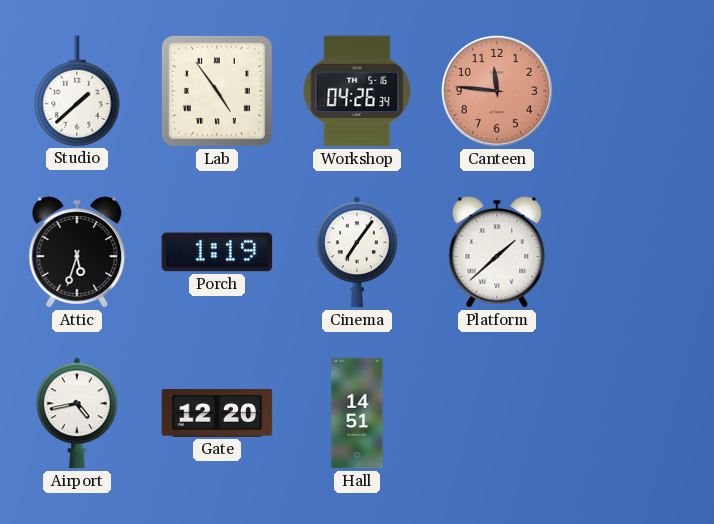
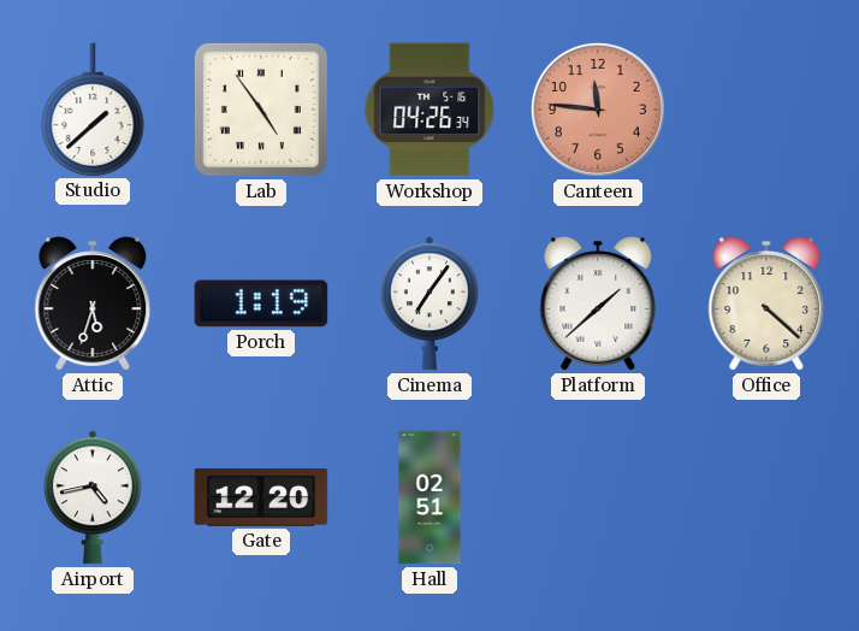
Office: none -> 4:22 (766, 303)
Hall: 14:51 -> 02:51 (429, 497)
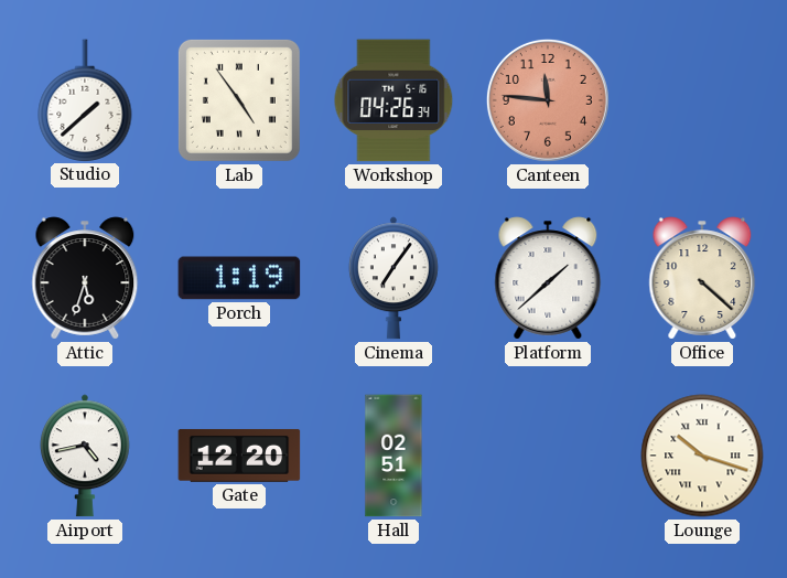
Lounge: none -> 10:18 (702, 456)
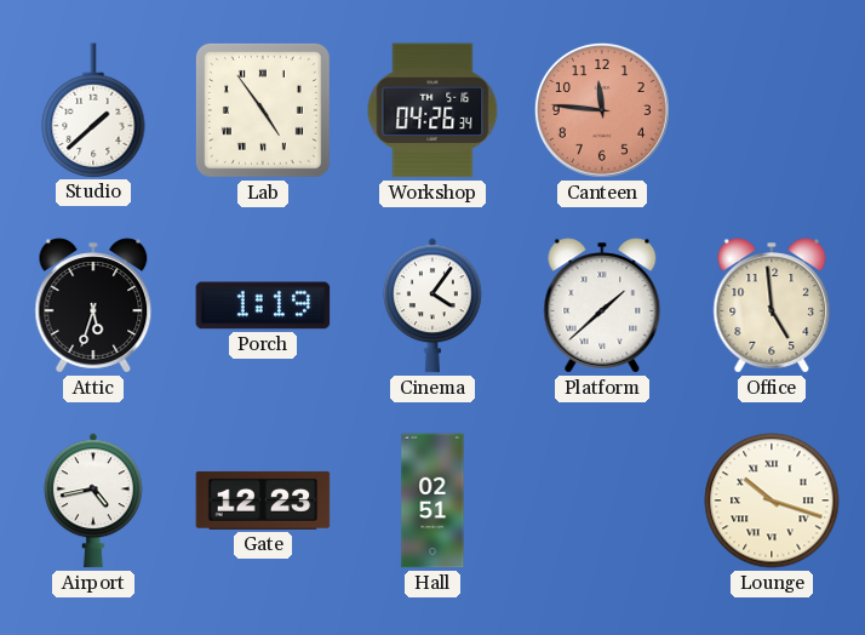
Cinema: 7:06 -> 4:06 (432, 305)
Office: 4:22 -> 4:59 (772, 305)
Gate: 12:20 -> 12:23 (263, 500)
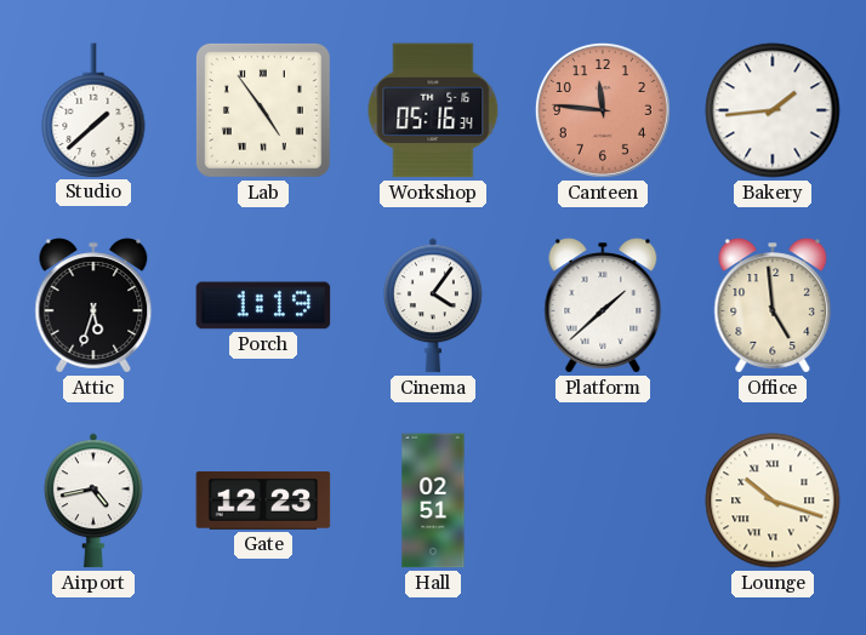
Workshop: 04:26 -> 05:16 (433, 110)
Bakery: none -> 1:44 (773, 110)
